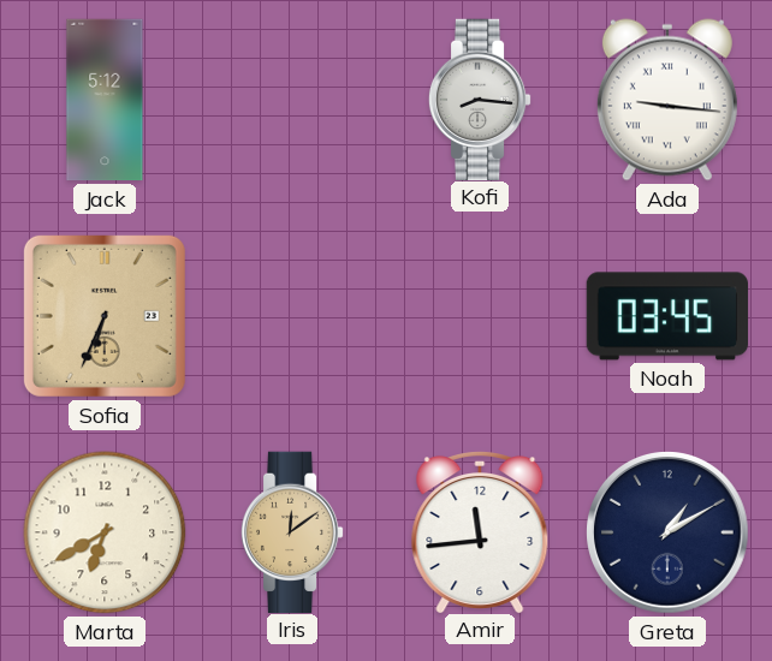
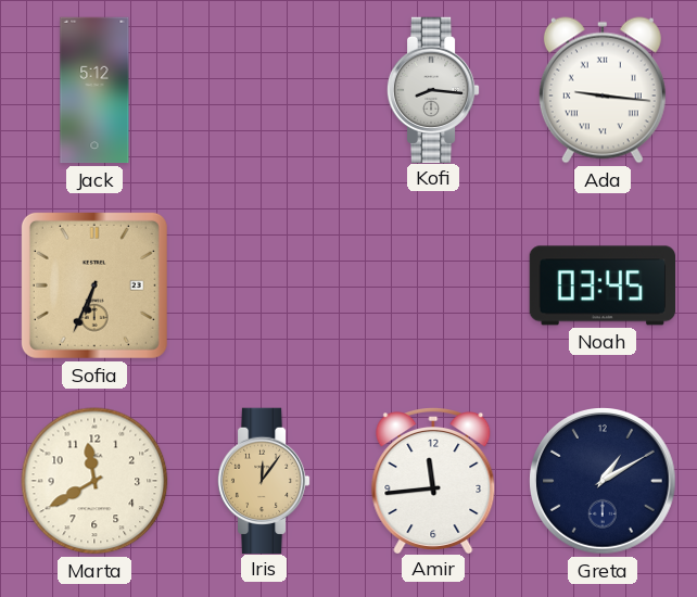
Marta: 6:40 -> 11:40 (94, 481)
Iris: 12:09 -> 12:06 (264, 480)
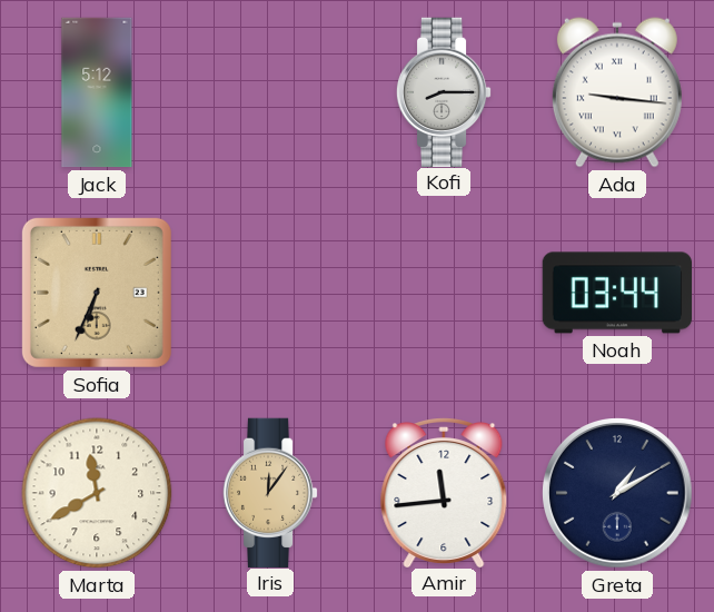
Kofi: 8:16 -> 8:15 (444, 91)
Noah: 03:45 -> 03:44 (616, 293)
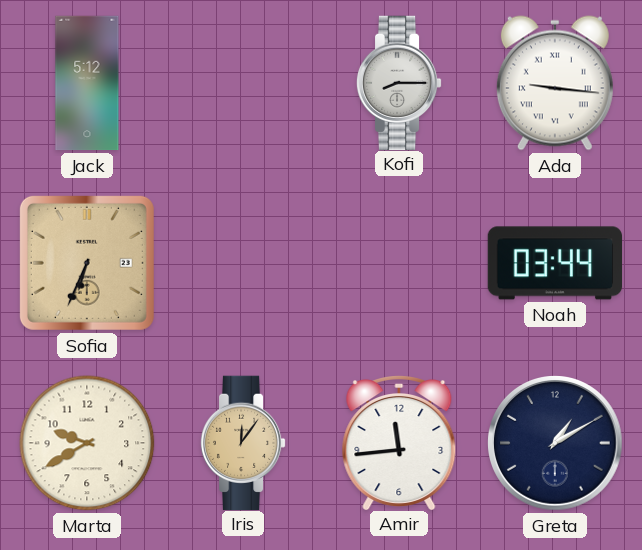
Marta: 11:40 -> 9:40 (87, 443)
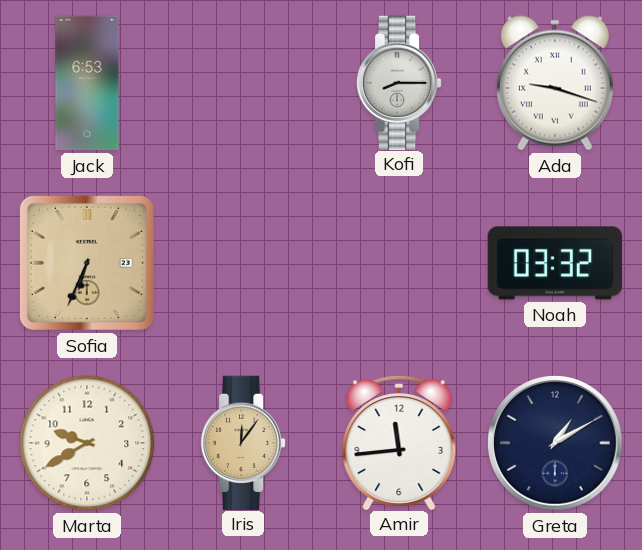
Jack: 5:12 -> 6:53 (87, 83)
Ada: 9:16 -> 9:18 (555, 83)
Noah: 03:44 -> 03:32 (554, 263)
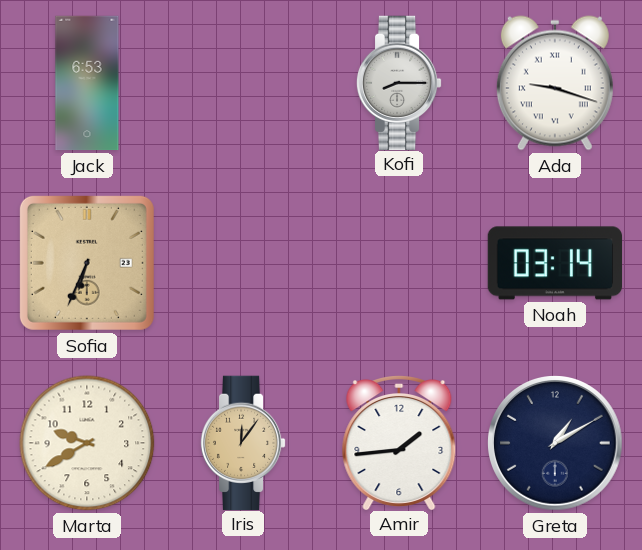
Noah: 03:32 -> 03:14 (554, 263)
Amir: 11:44 -> 1:44 (399, 443)
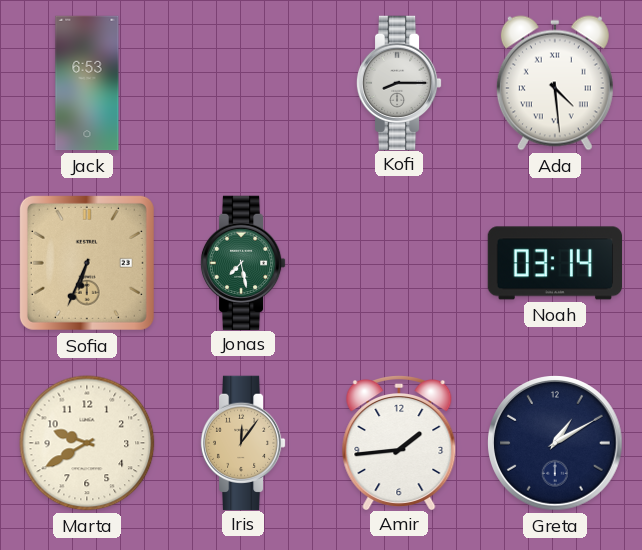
Ada: 9:18 -> 4:29 (555, 83)
Jonas: none -> 7:28 (243, 262)
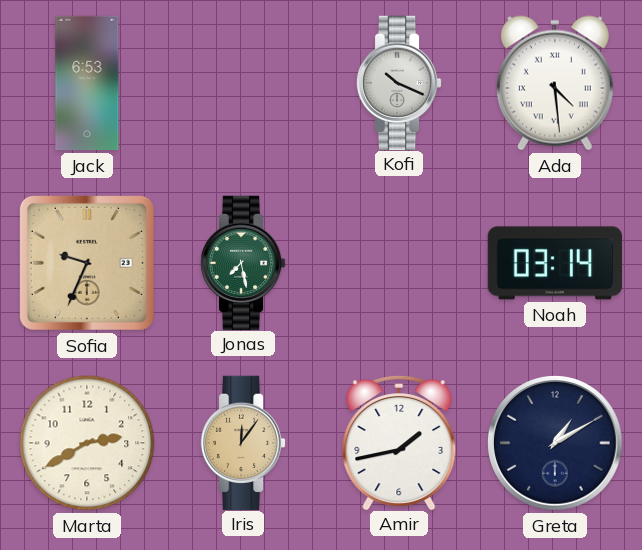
Kofi: 8:15 -> 10:19 (399, 82)
Sofia: 6:34 -> 9:34 (87, 263)
Marta: 9:40 -> 2:40 (87, 443)
Amir: 1:44 -> 1:43 (399, 443)
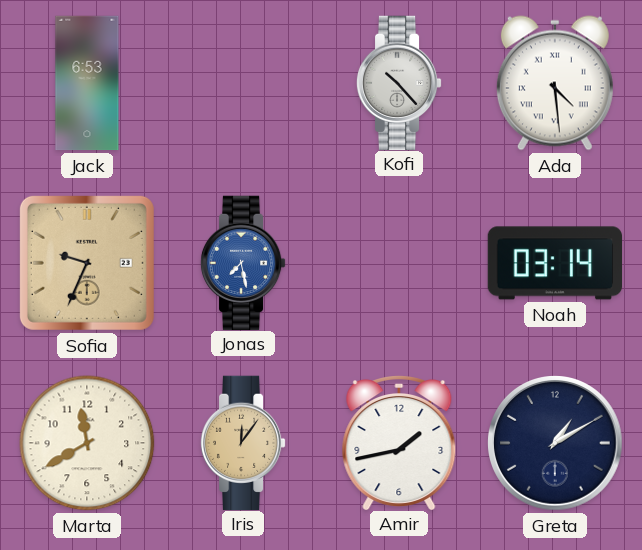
Kofi: 10:19 -> 10:23 (399, 82)
Jonas dial: green -> blue (243, 262)
Marta: 2:40 -> 11:40 (87, 443)
